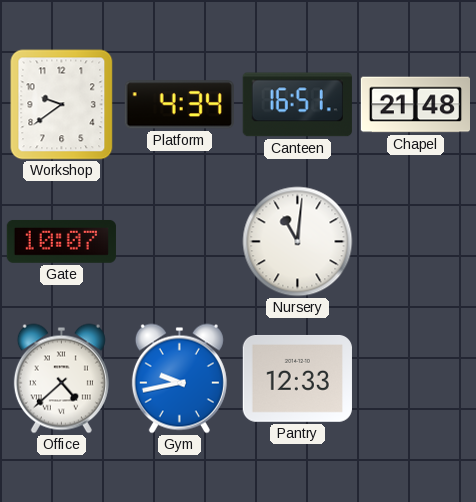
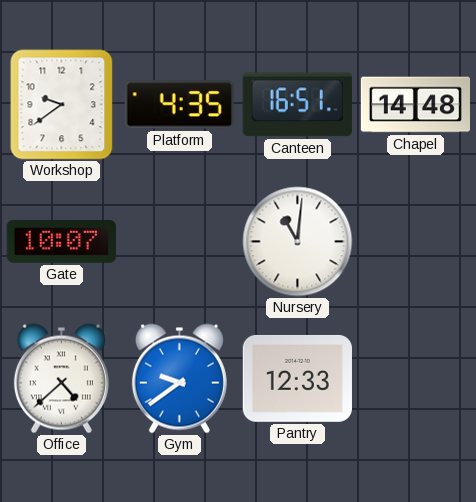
Platform: 4:34 -> 4:35 (179, 105)
Chapel: 21:48 -> 14:48 (415, 105)
Gym: 9:43 -> 9:39 (179, 379)
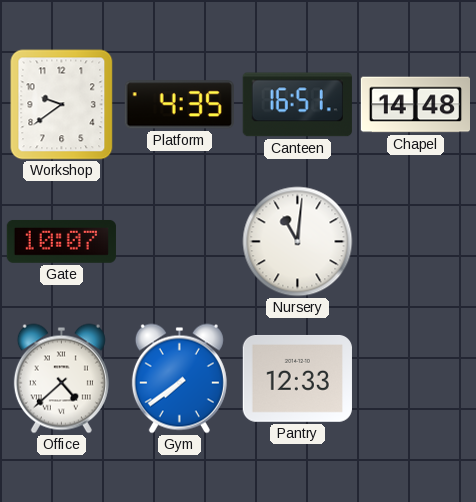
Gym: 9:39 -> 7:39 (179, 379)
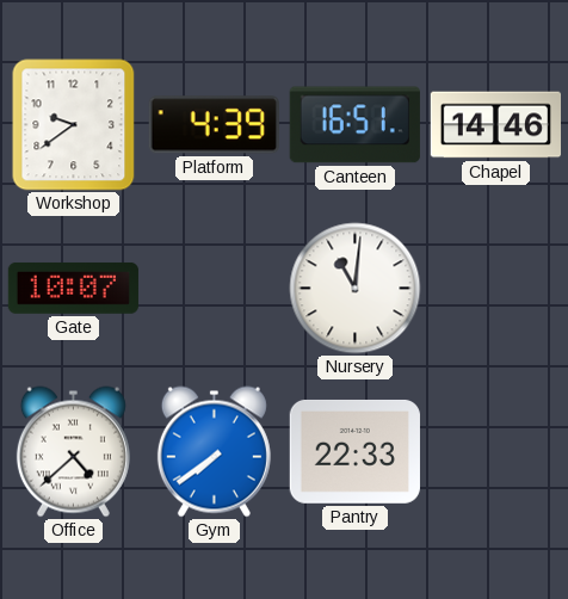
Platform: 4:35 -> 4:39 (214, 125)
Chapel: 14:48 -> 14:46 (495, 125)
Pantry: 12:33 -> 22:33 (354, 451)
